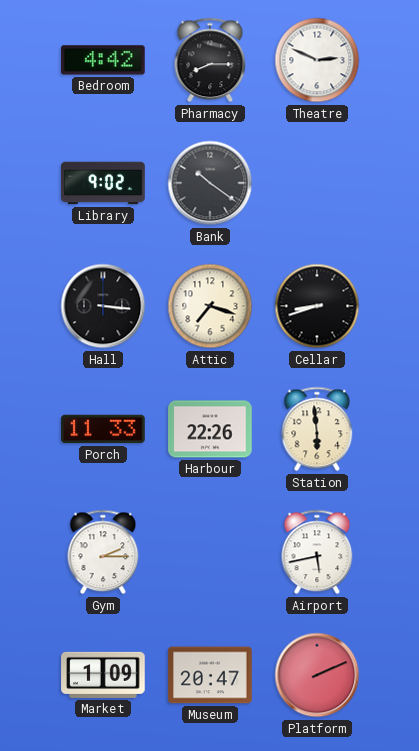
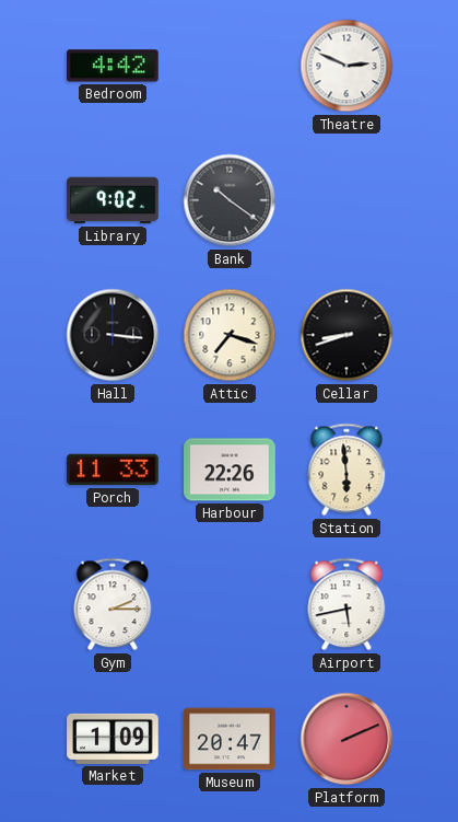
Pharmacy: 8:15 -> none (210, 60)
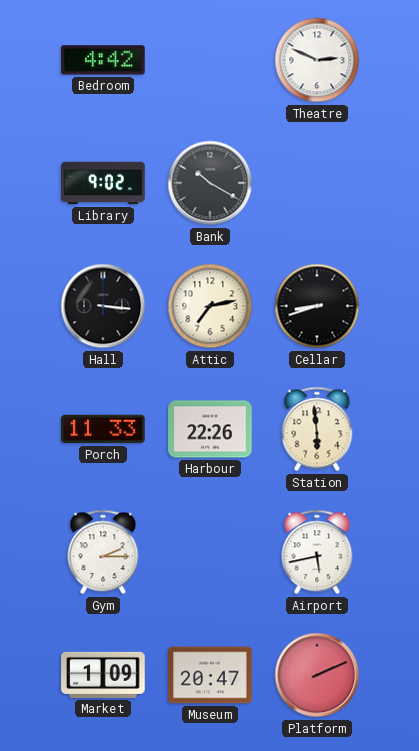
Bank: 10:21 -> 10:20 (210, 183)
Attic: 7:18 -> 7:13 (210, 306)
